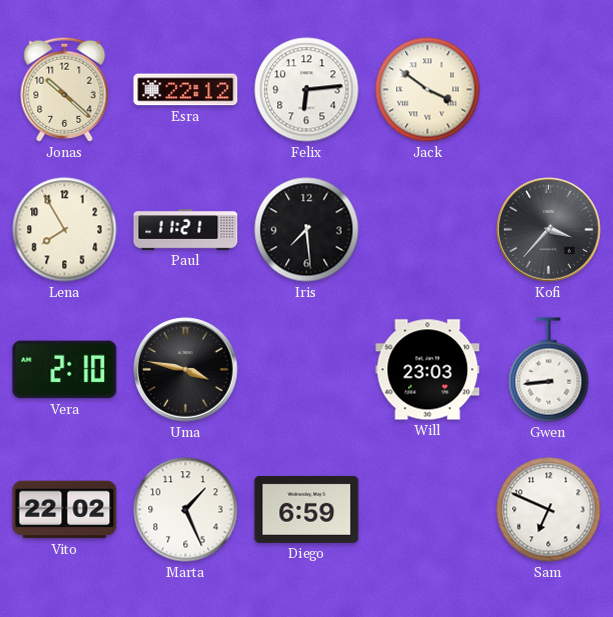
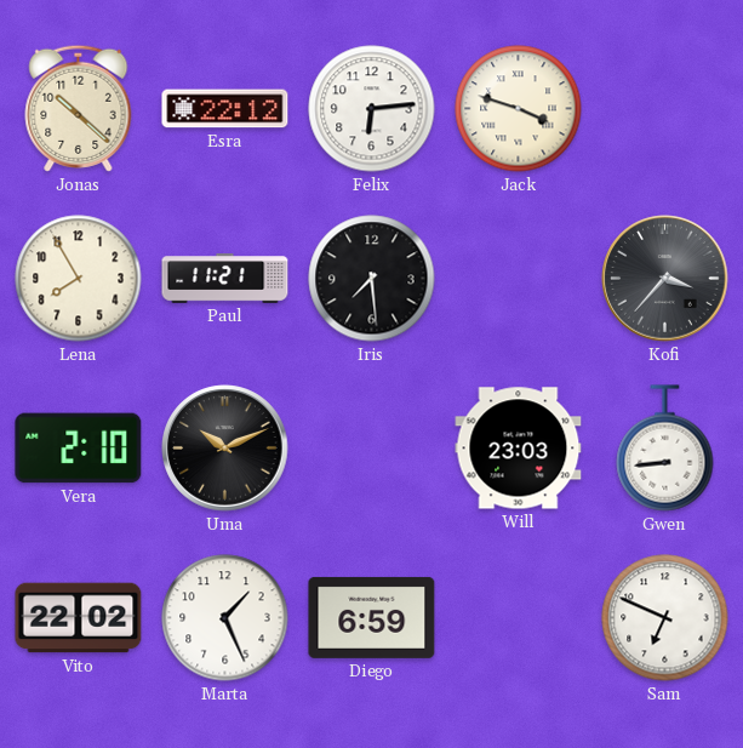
Jack: 3:51 -> 3:48 (519, 109)
Uma: 3:47 -> 10:11 (225, 449)
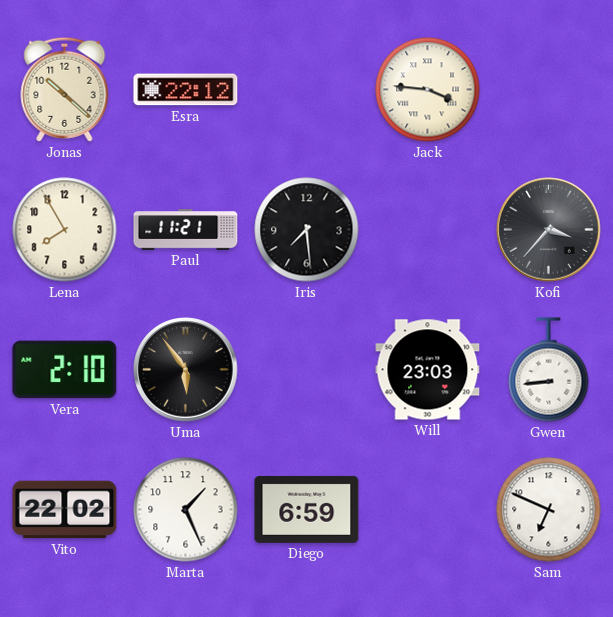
Felix: 6:14 -> none (372, 109)
Jack: 3:48 -> 3:46 (428, 90)
Uma: 10:11 -> 5:54 (186, 370)
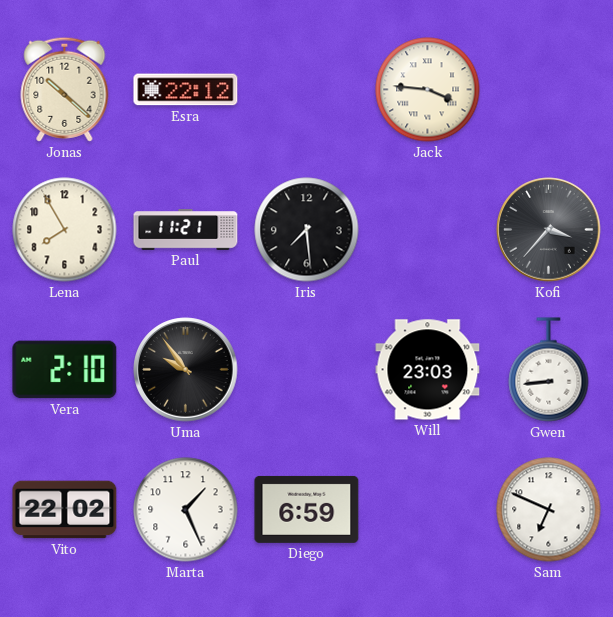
Uma: 5:54 -> 9:54 (186, 370)
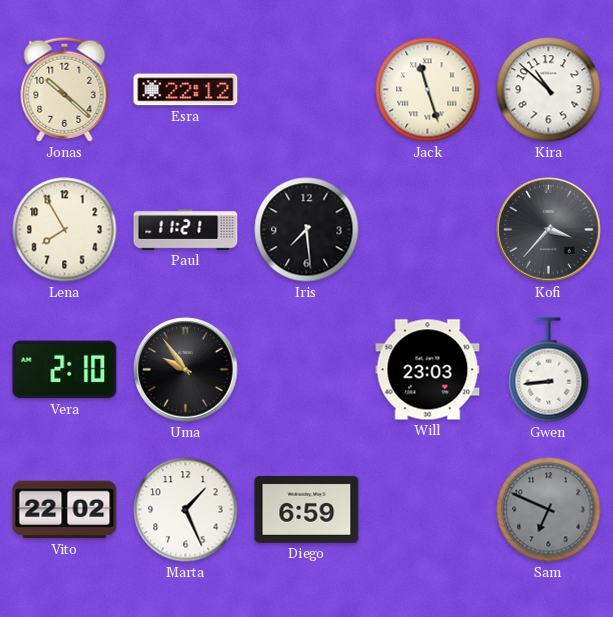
Jack: 3:46 -> 11:27 (428, 90)
Kira: none -> 10:52 (549, 90)
Sam dial: white -> grey (549, 510)
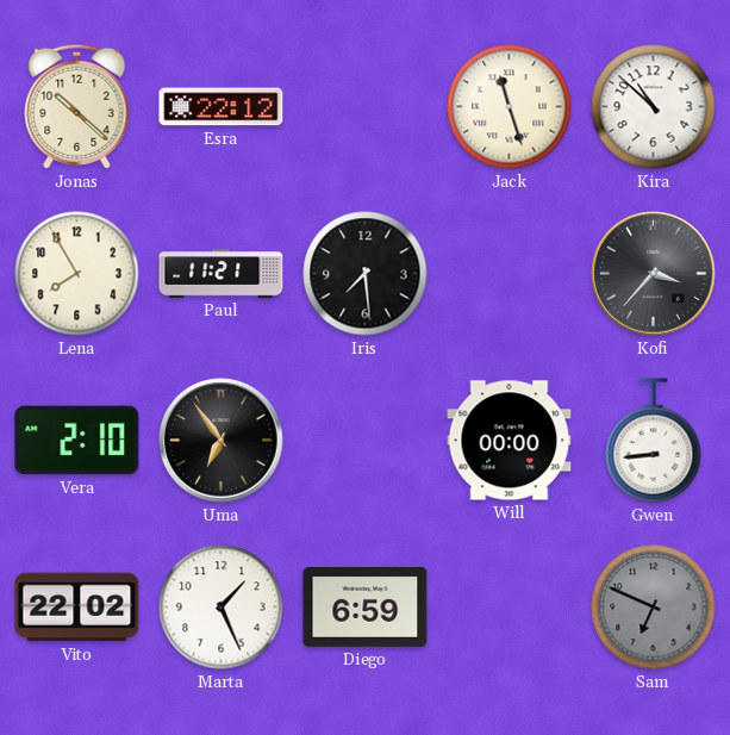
Uma: 9:54 -> 6:54 (222, 441)
Will: 23:03 -> 00:00 (510, 441)
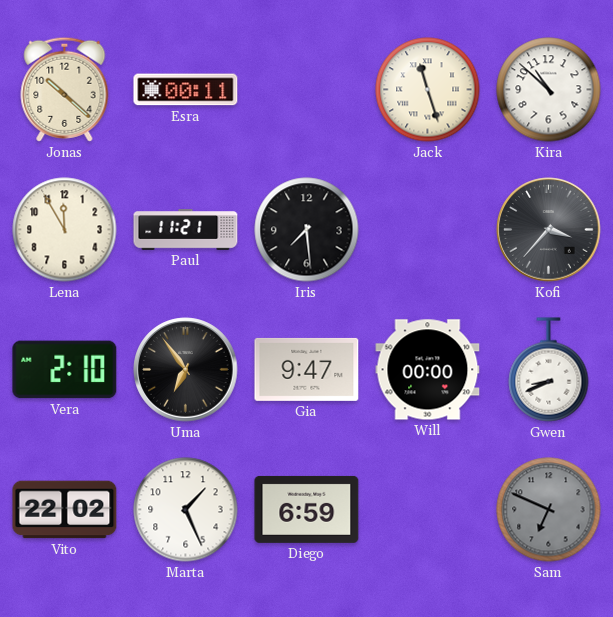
Esra: 22:12 -> 00:11 (186, 90)
Lena: 7:55 -> 11:55 (65, 230)
Gia: none -> 9:47 (307, 369)
Gwen: 8:44 -> 8:41 (549, 370)
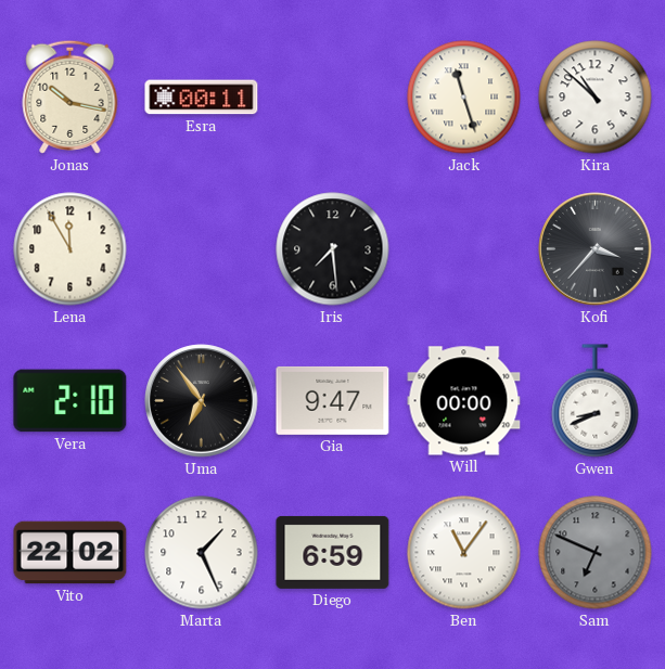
Jonas: 10:22 -> 10:17 (71, 97)
Paul: 11:21 -> none (186, 230)
Ben: none -> 11:06 (464, 553)
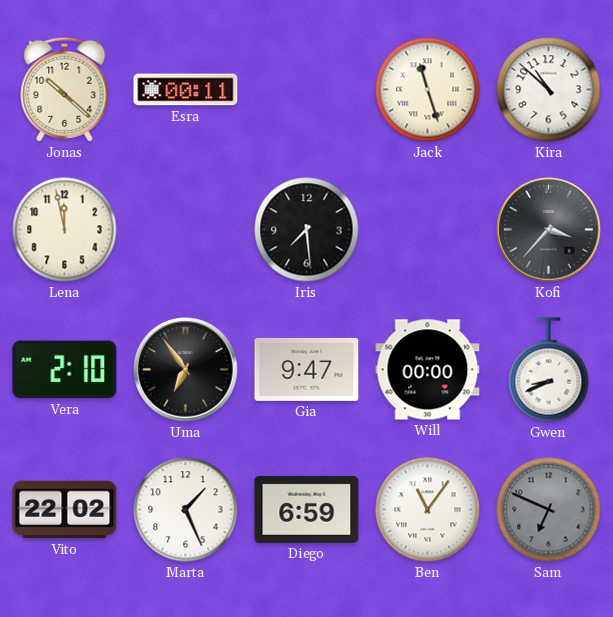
Jonas: 10:17 -> 10:22 (65, 89)
Lena: 11:55 -> 11:58 (65, 230)
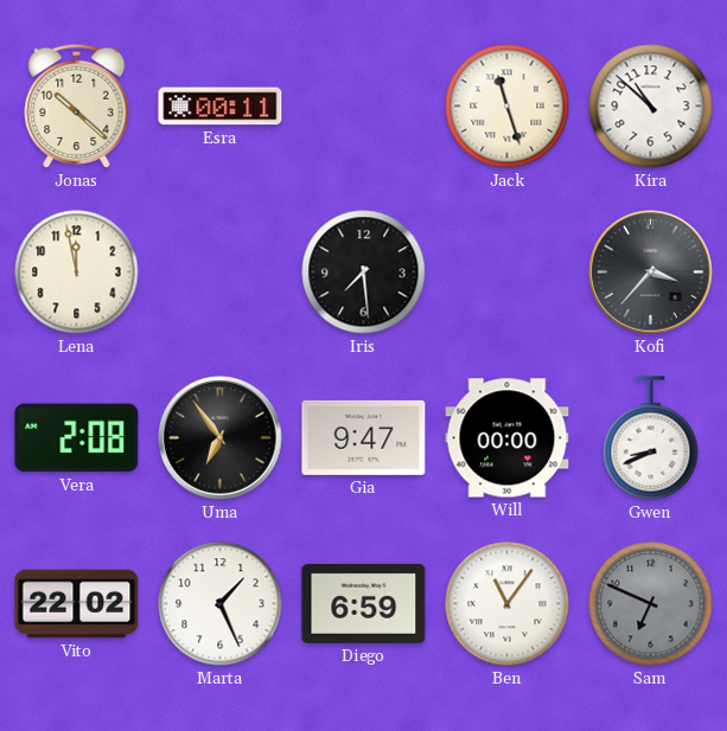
Vera: 2:10 -> 2:08 (77, 438)
